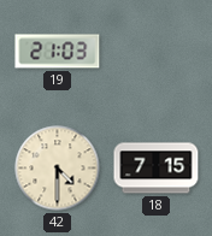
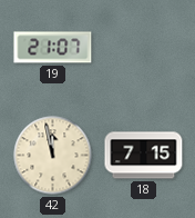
19: 21:03 -> 21:07 (53, 48)
42: 4:30 -> 11:58 (53, 156)
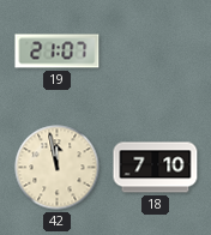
18: 7:15 -> 7:10 (156, 168)
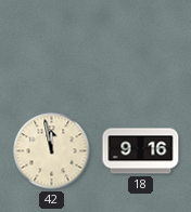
19: 21:07 -> none (58, 52)
18: 7:10 -> 9:16 (141, 151)
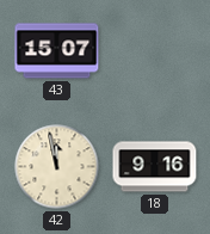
43: none -> 15:07 (57, 51)
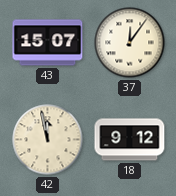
37: none -> 12:06 (130, 43)
18: 9:16 -> 9:12 (130, 140)
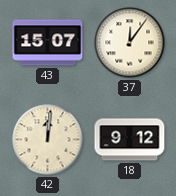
42: 11:58 -> 12:01 (48, 140)
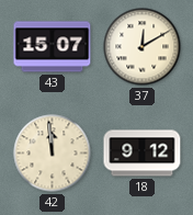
37: 12:06 -> 12:10 (143, 47)
42: 12:01 -> 11:59 (53, 154)
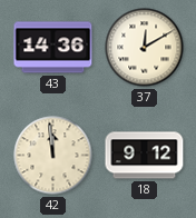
43: 15:07 -> 14:36 (53, 48)
